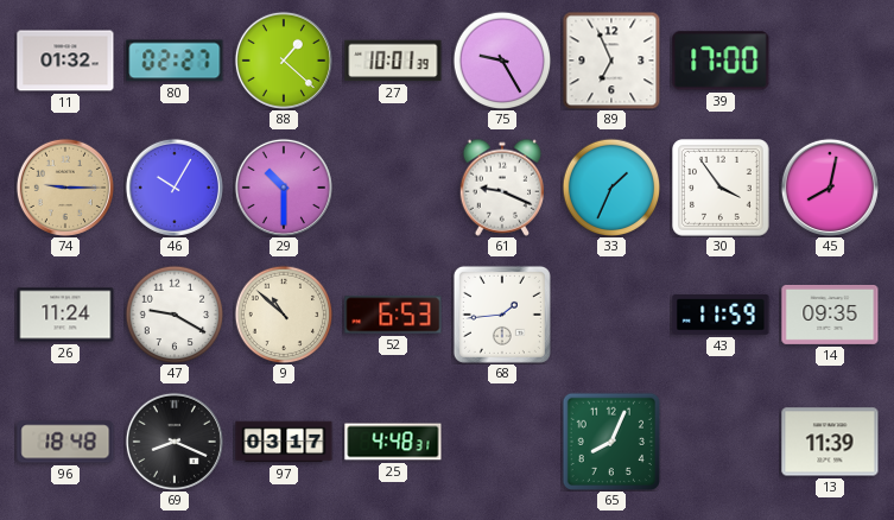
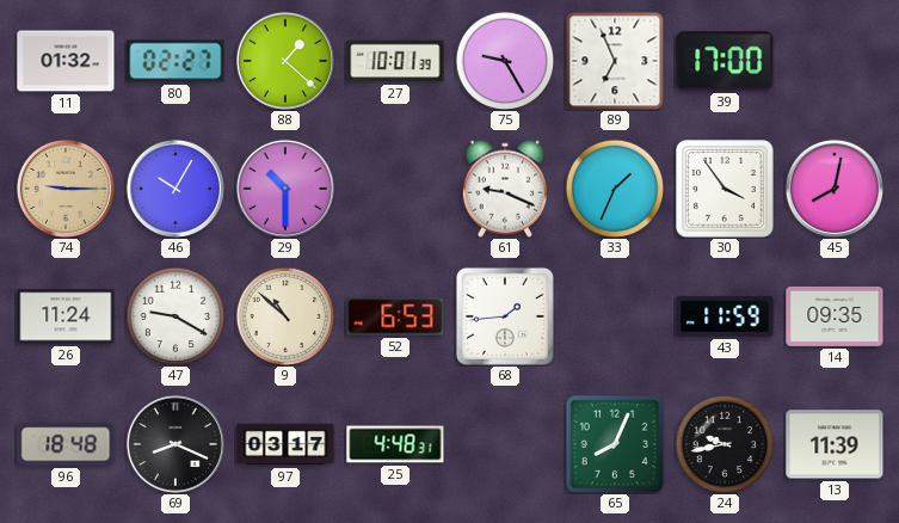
24: none -> 9:43 (725, 444)
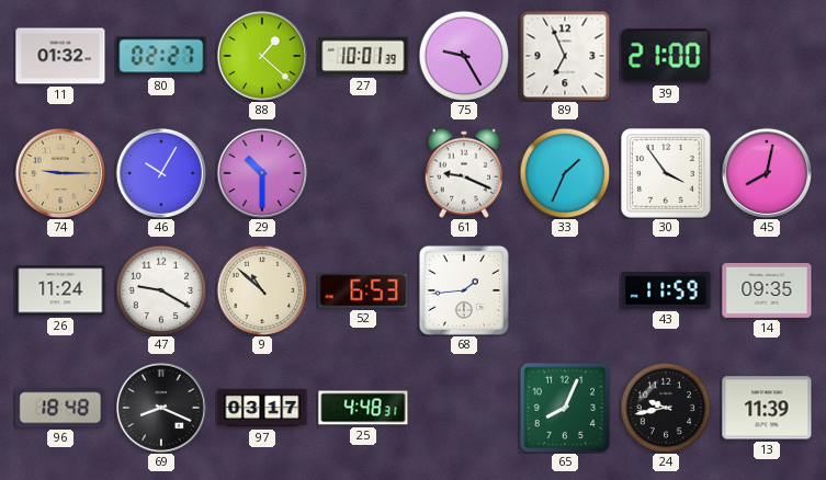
39: 17:00 -> 21:00 (666, 56)
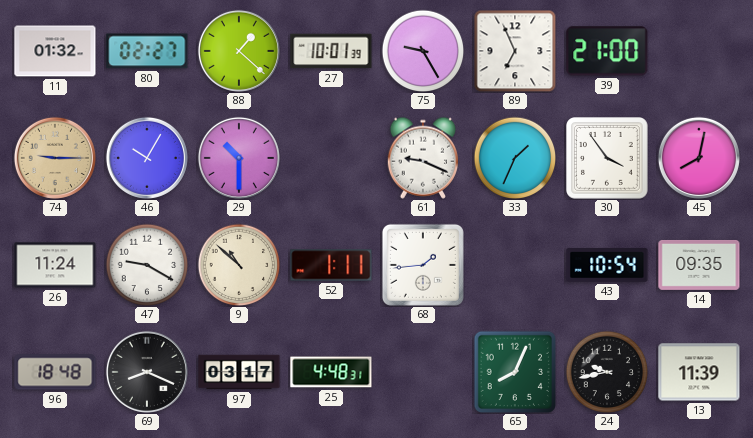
52: 6:53 -> 1:11 (331, 265)
43: 11:59 -> 10:54 (607, 266)
